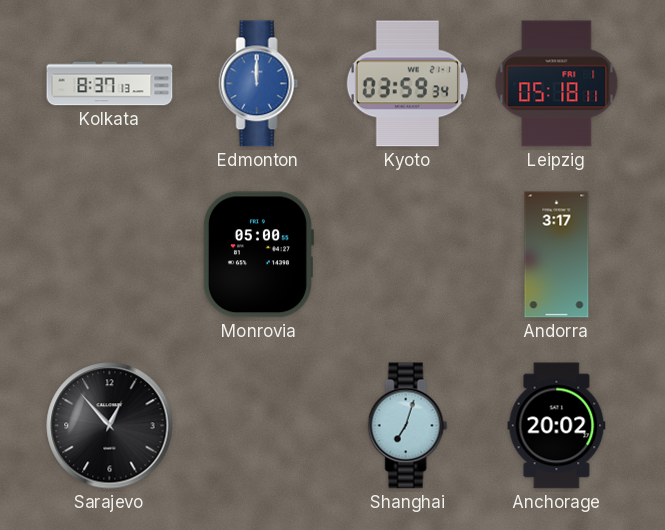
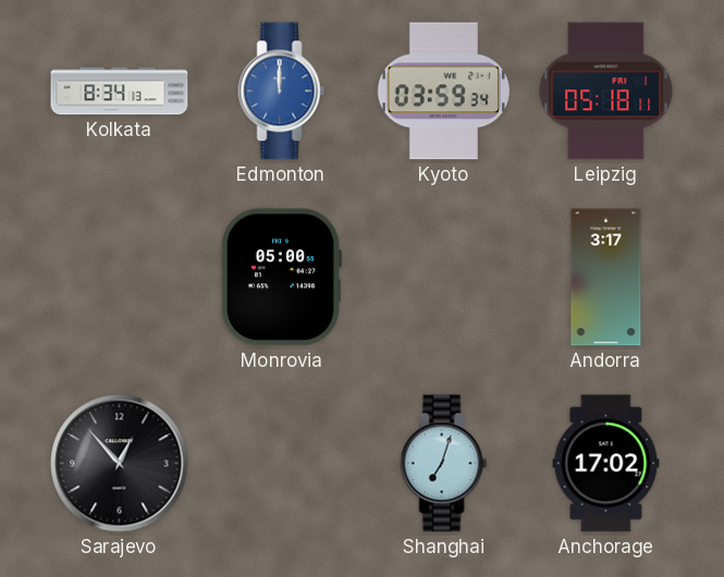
Kolkata: 8:37 -> 8:34 (120, 91)
Anchorage: 20:02 -> 17:02 (606, 464)
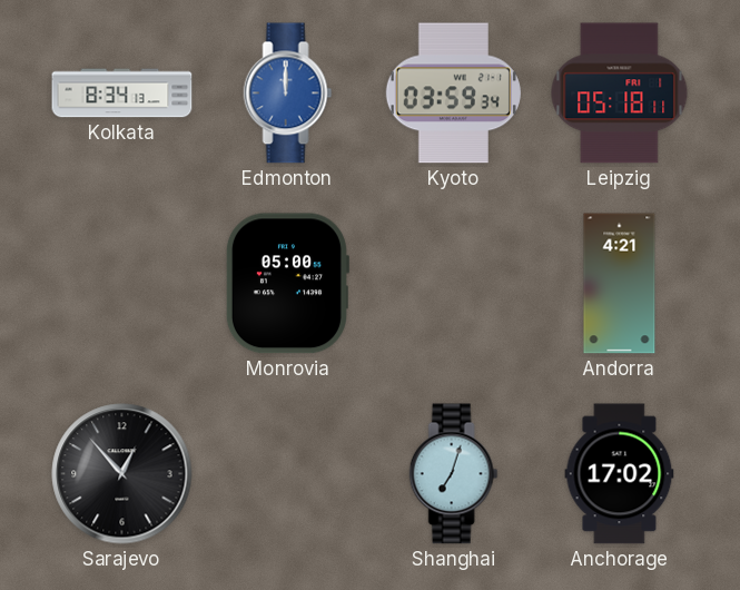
Andorra: 3:17 -> 4:21 (620, 284)
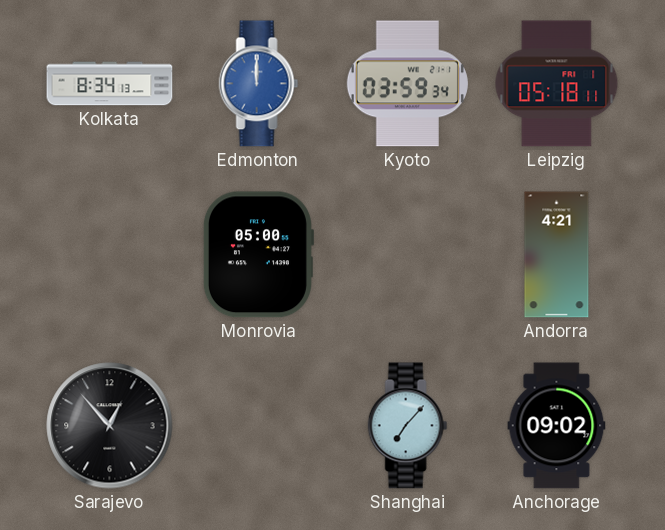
Shanghai: 7:03 -> 7:07 (408, 426)
Anchorage: 17:02 -> 09:02 (557, 426)
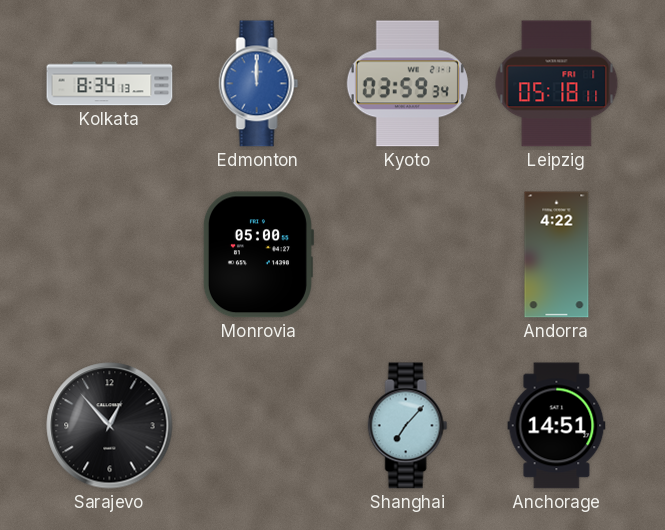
Andorra: 4:21 -> 4:22 (557, 255)
Anchorage: 09:02 -> 14:51 (557, 426)
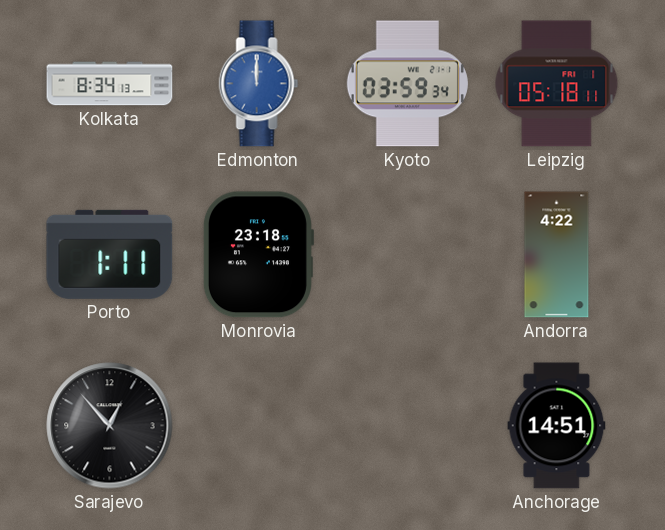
Porto: none -> 1:11 (110, 254)
Monrovia: 05:00 -> 23:18 (258, 255)
Shanghai: 7:07 -> none (408, 426)
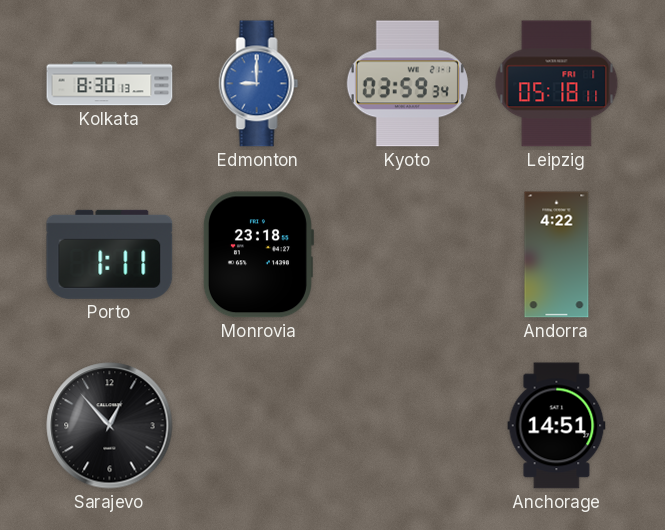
Kolkata: 8:34 -> 8:30 (110, 84)
Edmonton: 12:00 -> 9:00 (259, 84)
